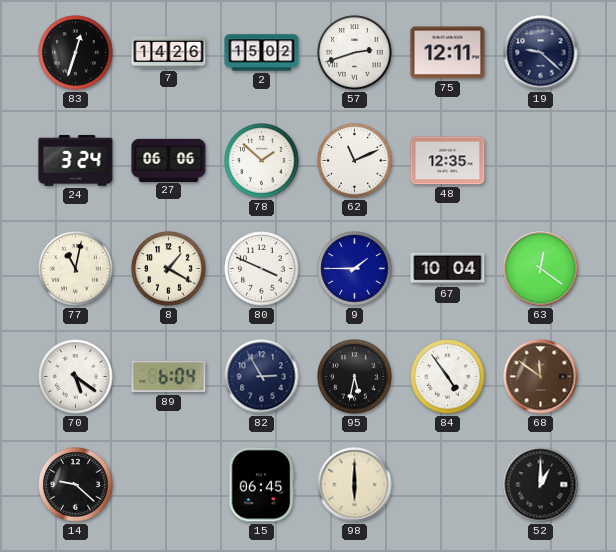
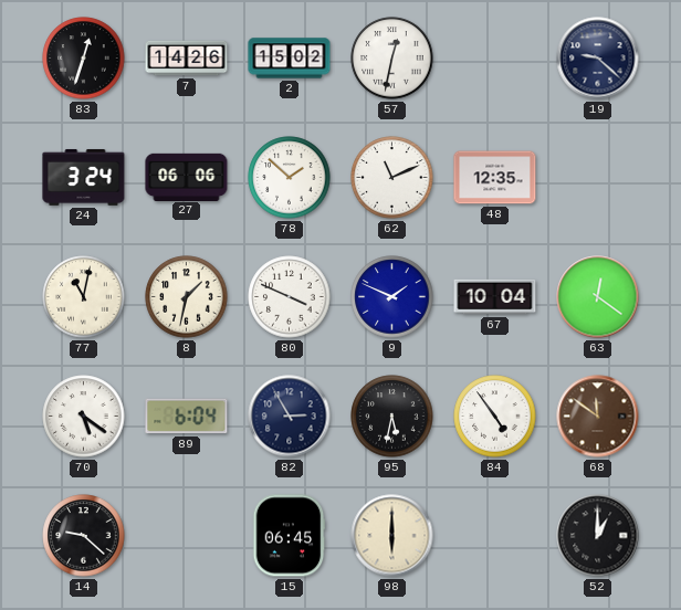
57: 2:42 -> 12:32 (392, 59)
75: 12:11 -> none (448, 53)
8: 1:20 -> 1:32 (187, 297)
9: 1:45 -> 1:49 (392, 297)
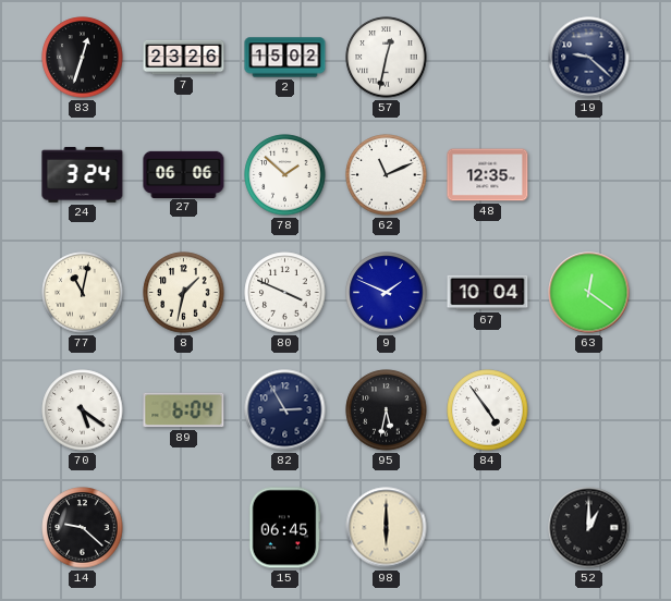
7: 14:26 -> 23:26 (184, 58)
68: 11:51 -> none (598, 417)
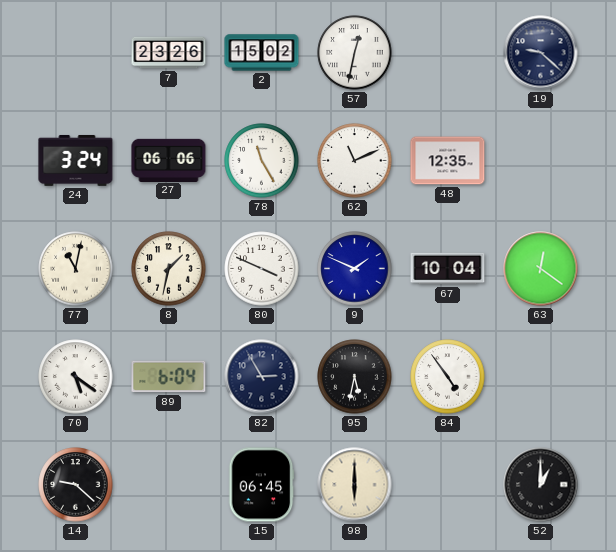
83: 12:33 -> none (83, 58)
78: 1:52 -> 11:25 (262, 161)
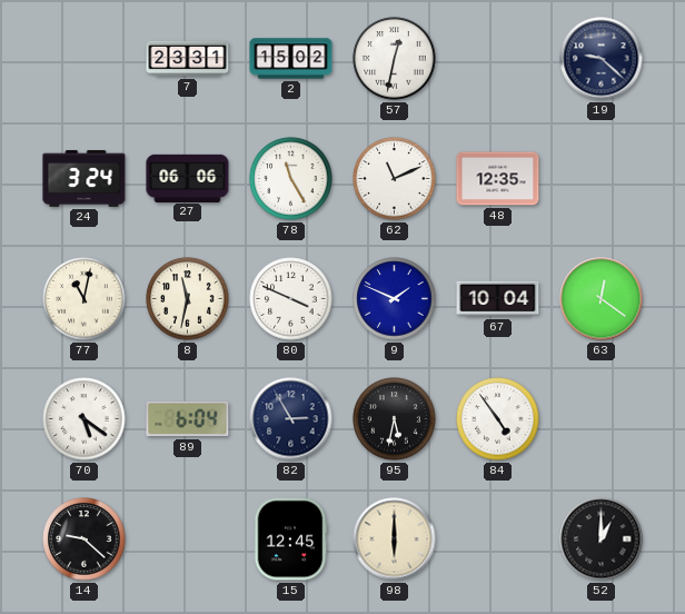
7: 23:26 -> 23:31 (188, 59)
8: 1:32 -> 11:32 (188, 299)
15: 06:45 -> 12:45 (290, 539)
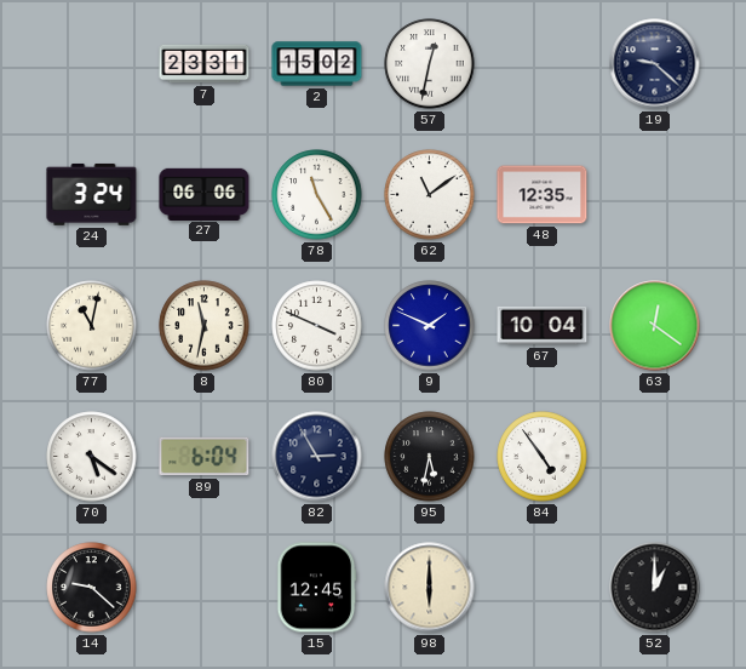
62: 11:11 -> 11:09 (430, 195)
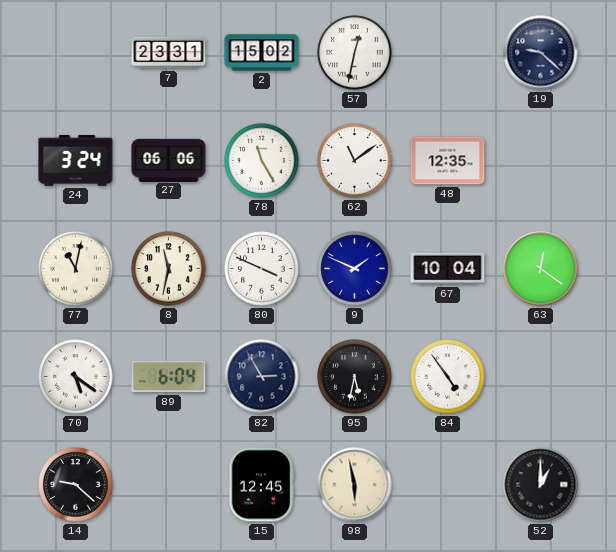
98: 6:00 -> 5:58 (355, 485)
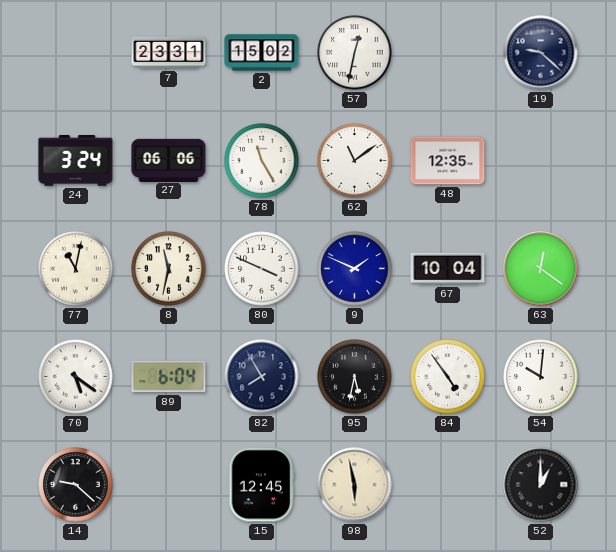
82: 2:55 -> 7:55 (262, 377)
54: none -> 10:01 (541, 377)
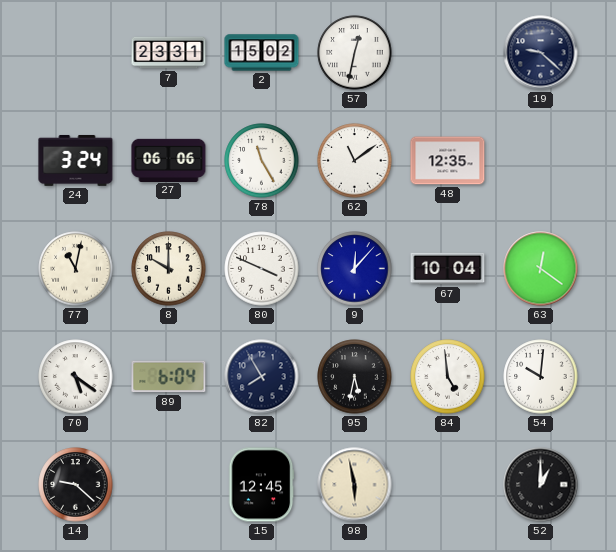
8: 11:32 -> 10:00 (169, 269)
9: 1:49 -> 12:07 (355, 269)
84: 4:54 -> 4:59 (448, 377)
